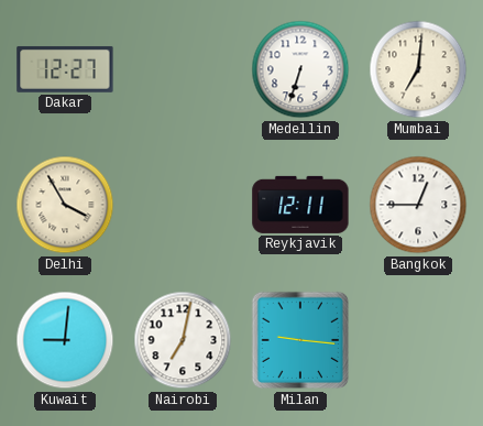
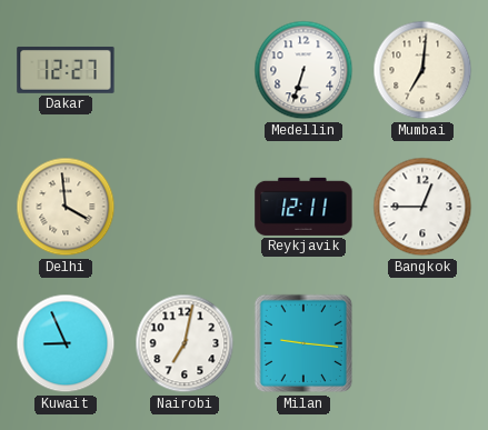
Delhi: 3:55 -> 3:59 (66, 207)
Kuwait: 9:01 -> 8:56 (66, 343)
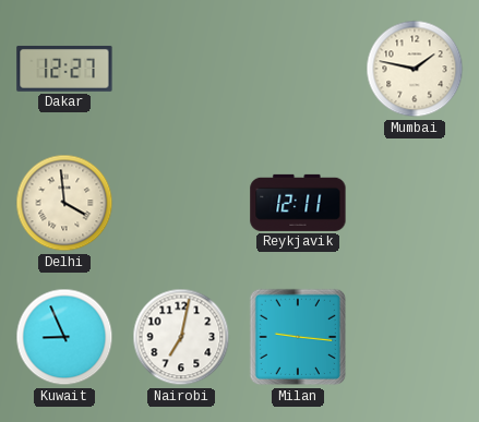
Medellin: 6:33 -> none (303, 70)
Mumbai: 7:01 -> 1:47 (415, 69)
Bangkok: 12:45 -> none (422, 207)
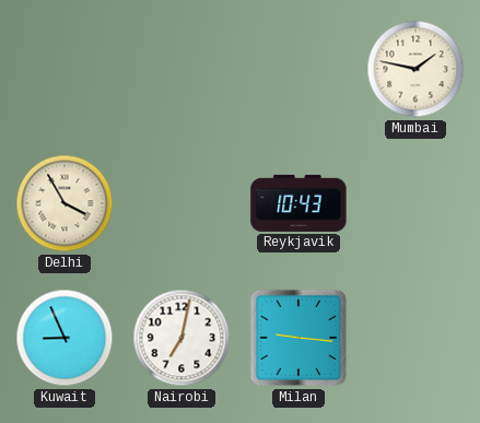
Dakar: 12:27 -> none (64, 69)
Delhi: 3:59 -> 3:55 (65, 203)
Reykjavik: 12:11 -> 10:43 (298, 203)
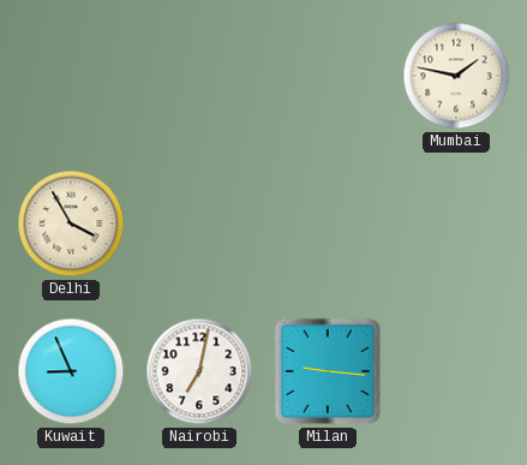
Reykjavik: 10:43 -> none (298, 203)
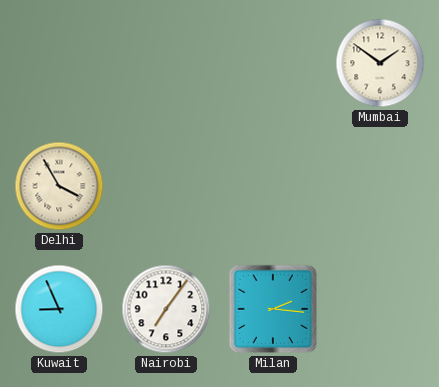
Mumbai: 1:47 -> 1:51 (380, 63)
Nairobi: 7:02 -> 7:06 (166, 309)
Milan: 9:16 -> 2:16 (273, 309)
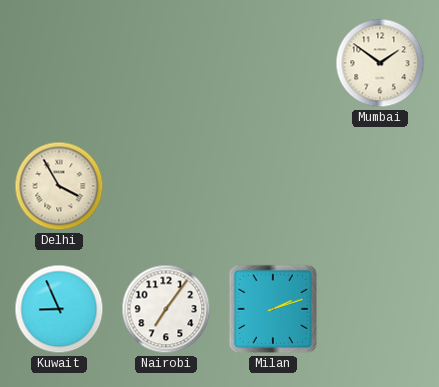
Milan: 2:16 -> 2:12 (273, 309)
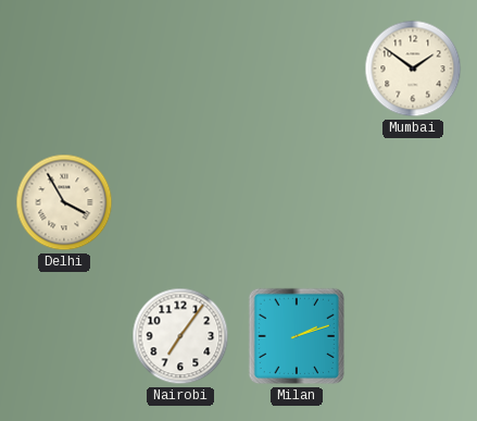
Kuwait: 8:56 -> none (59, 309)
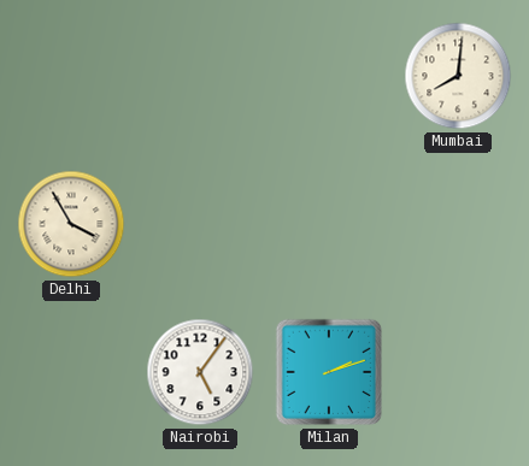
Mumbai: 1:51 -> 8:01 (458, 76)
Nairobi: 7:06 -> 5:06 (200, 372)
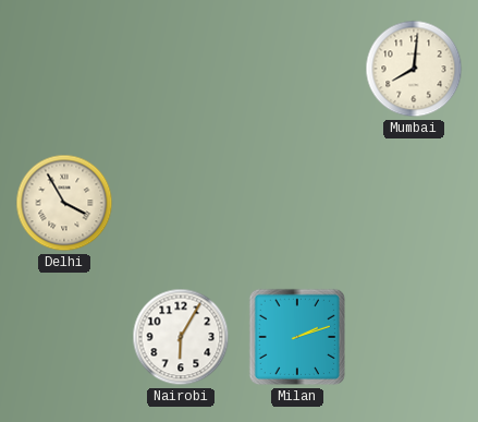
Nairobi: 5:06 -> 6:05 (181, 337)
